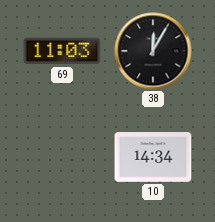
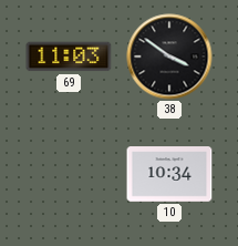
38: 12:05 -> 3:51 (169, 57)
10: 14:34 -> 10:34 (169, 174)
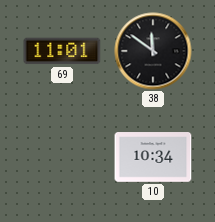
69: 11:03 -> 11:01 (62, 51)
38: 3:51 -> 11:51 (153, 51)
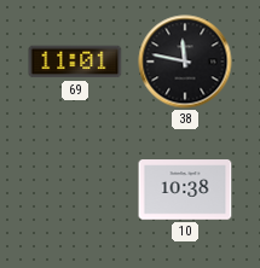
38: 11:51 -> 11:47 (185, 62)
10: 10:34 -> 10:38 (185, 190)
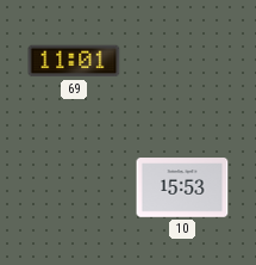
38: 11:47 -> none (185, 62)
10: 10:38 -> 15:53 (182, 187)
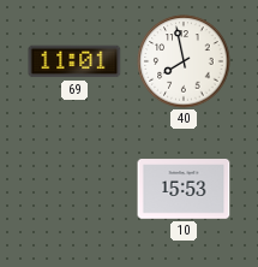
40: none -> 7:58 (184, 61)
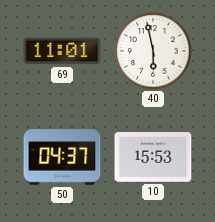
40: 7:58 -> 5:58 (153, 51)
50: none -> 04:37 (62, 157)
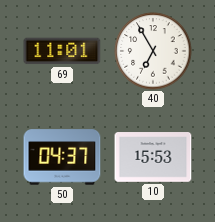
40: 5:58 -> 6:55 (153, 51)
